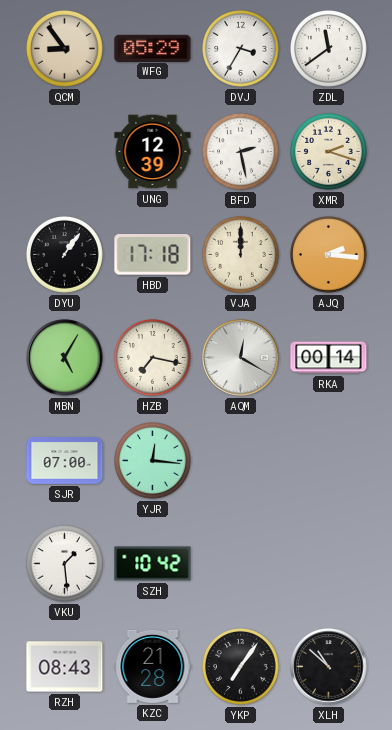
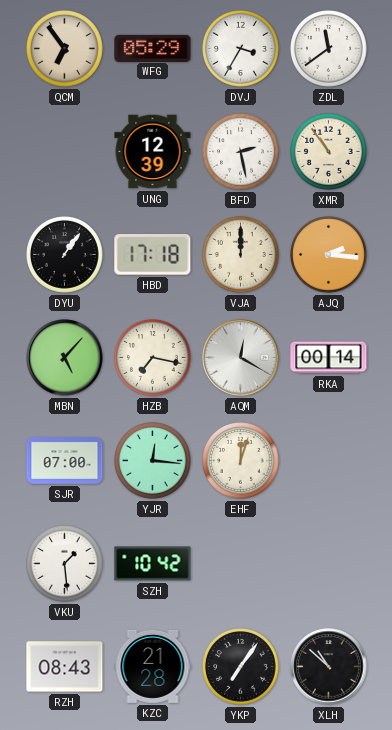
QCM: 8:54 -> 6:54 (65, 49)
XMR: 2:18 -> 10:54 (329, 152)
MBN: 5:05 -> 5:07 (65, 358)
EHF: none -> 12:03 (241, 461)
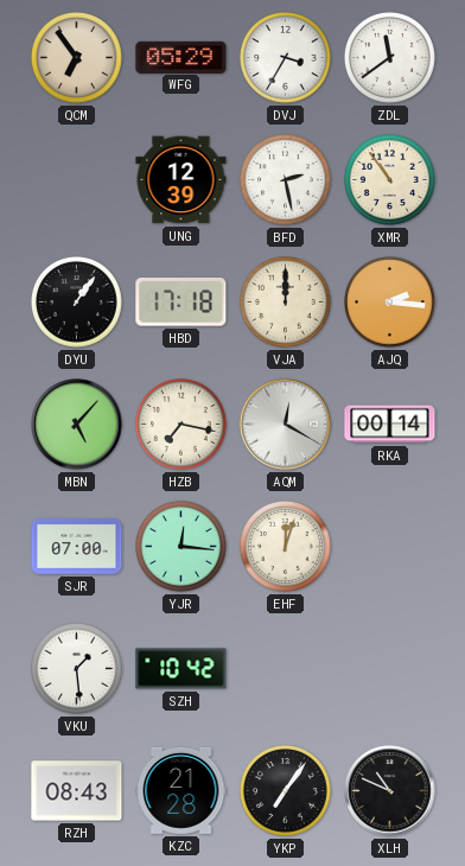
XLH: 10:52 -> 10:49 (390, 791)
